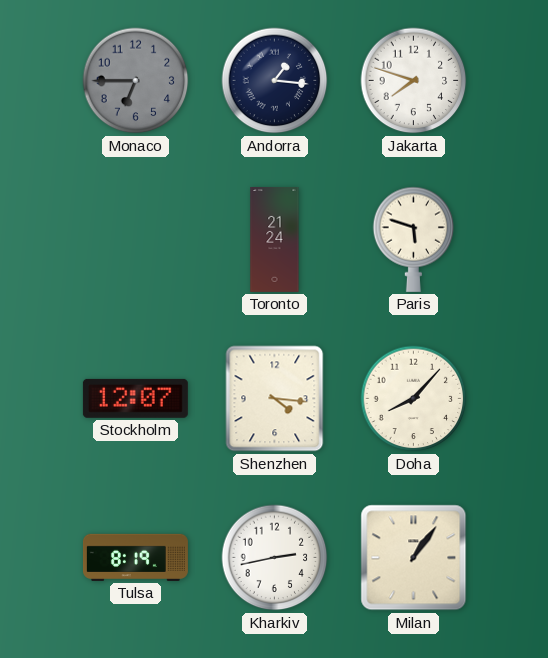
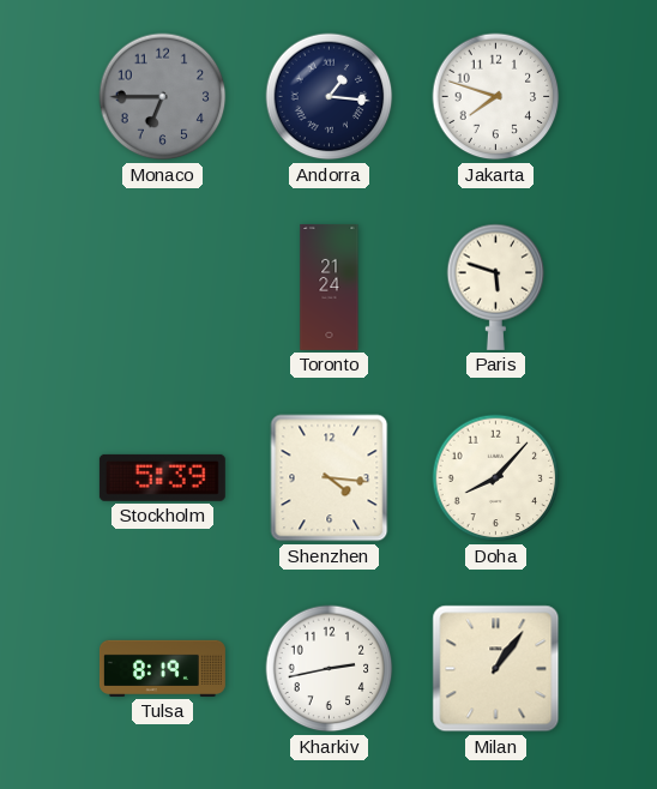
Stockholm: 12:07 -> 5:39 (162, 477)
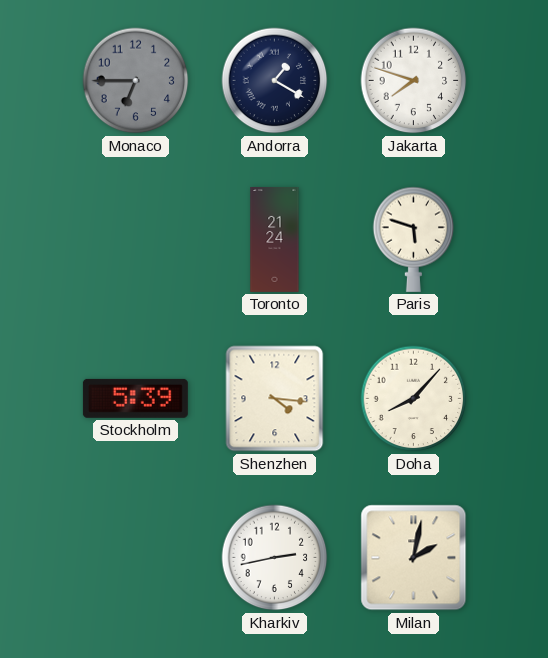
Andorra: 1:16 -> 1:20 (275, 81)
Tulsa: 8:19 -> none (162, 668)
Milan: 1:06 -> 2:02 (414, 558)
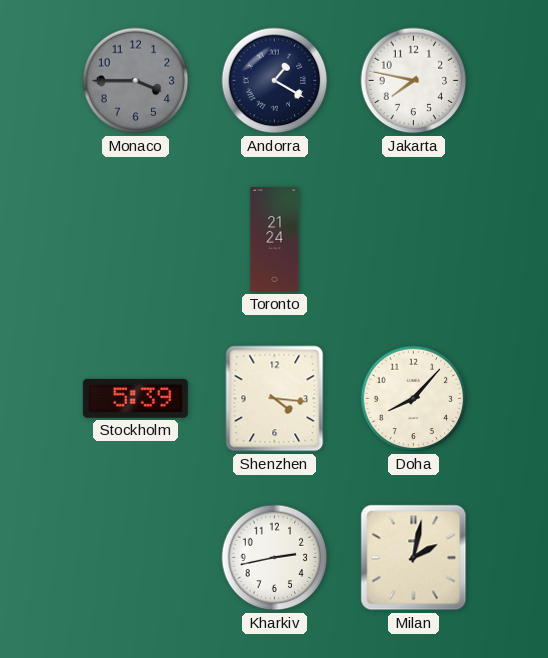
Monaco: 6:45 -> 3:45 (136, 81)
Jakarta: 7:48 -> 7:47 (414, 81)
Paris: 5:48 -> none (414, 239)
